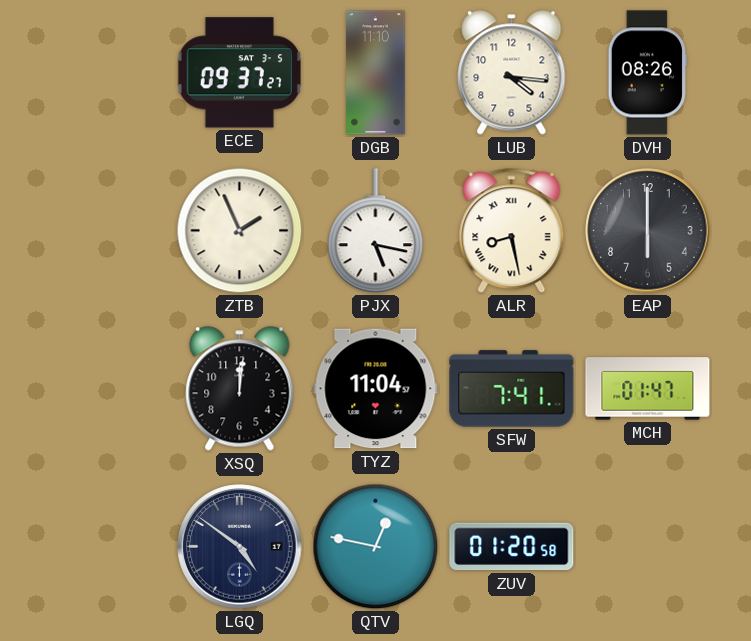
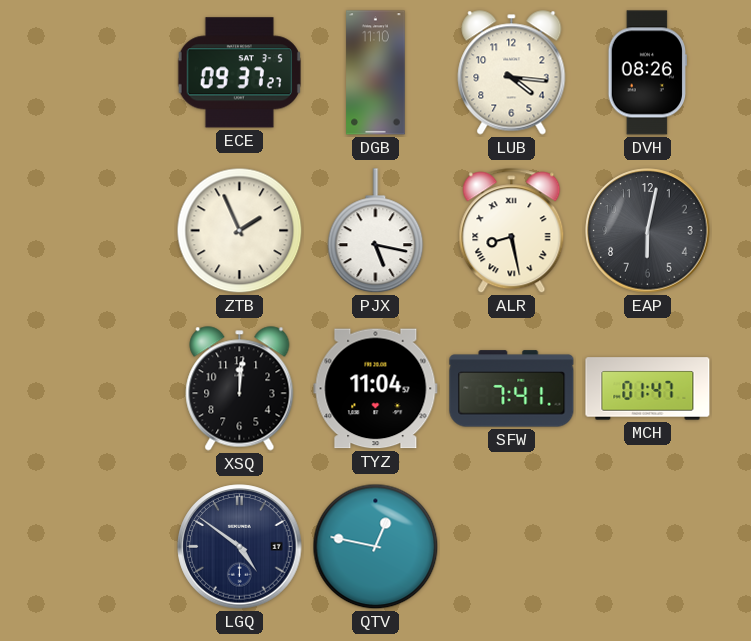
EAP: 6:00 -> 6:02 (648, 231)
ZUV: 01:20 -> none (512, 547)
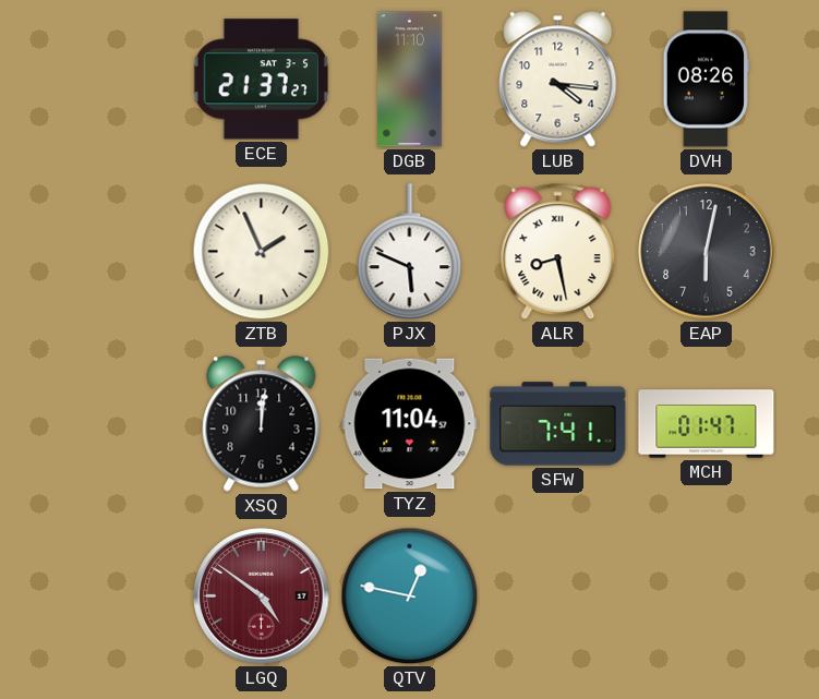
ECE: 09:37 -> 21:37 (261, 80)
PJX: 5:17 -> 5:49 (410, 252)
LGQ dial: navy -> burgundy (262, 596)
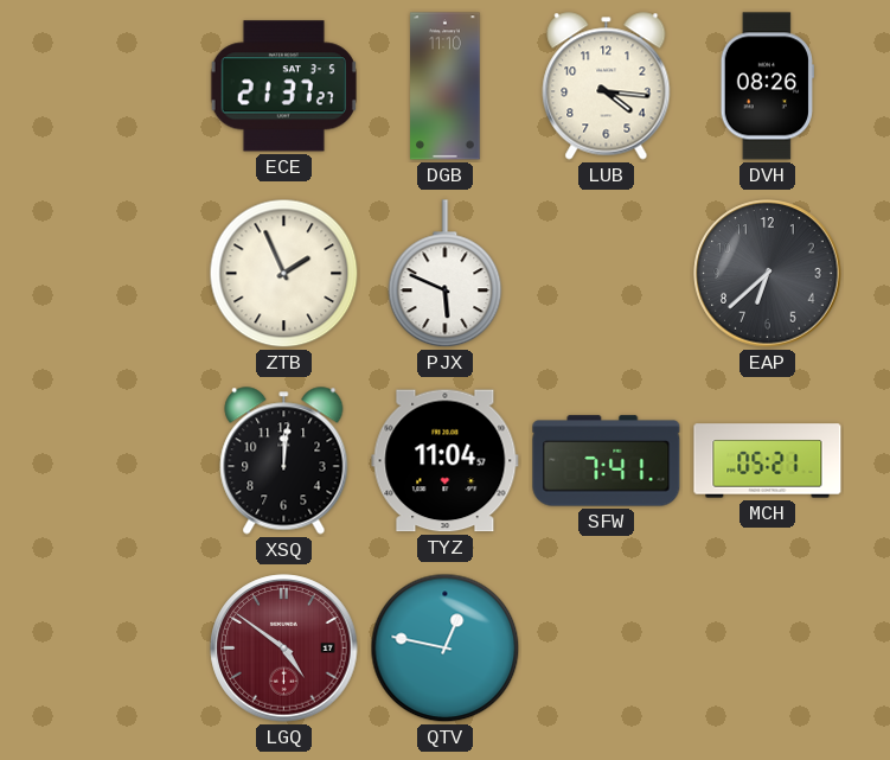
ALR: 8:28 -> none (558, 252)
EAP: 6:02 -> 6:38 (768, 274)
MCH: 01:47 -> 05:21 (768, 461)
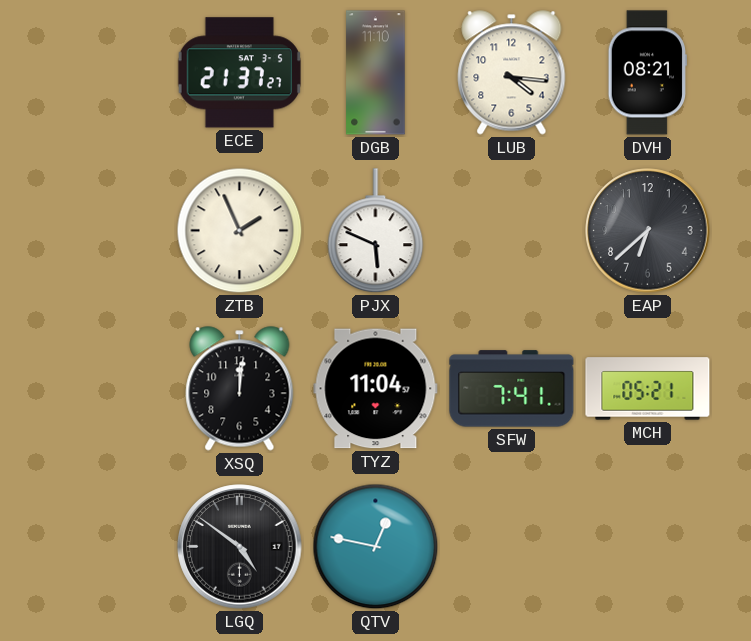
DVH: 08:26 -> 08:21 (647, 73)
LGQ dial: burgundy -> black (240, 547)
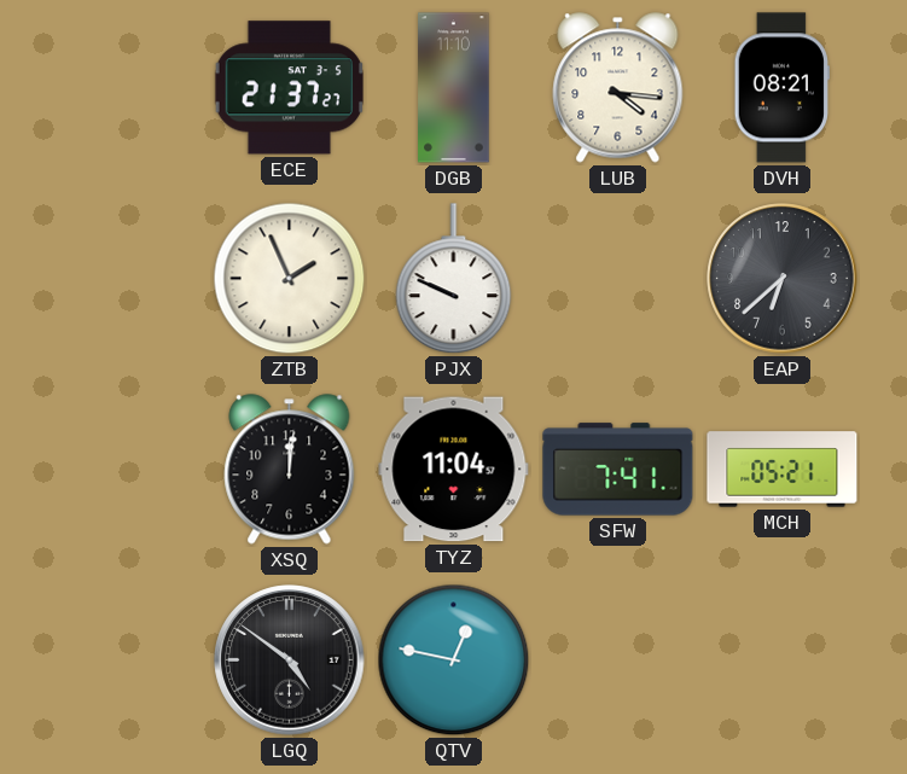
PJX: 5:49 -> 9:49 (454, 279)
